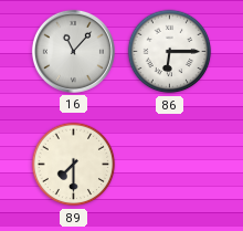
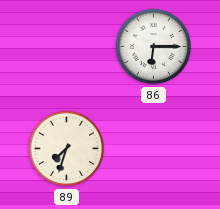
16: 11:07 -> none (73, 51)
89: 7:30 -> 7:33 (67, 149)
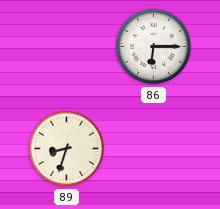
89: 7:33 -> 8:33 (67, 149)
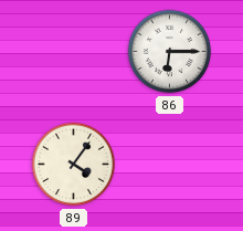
89: 8:33 -> 4:06 (74, 165)
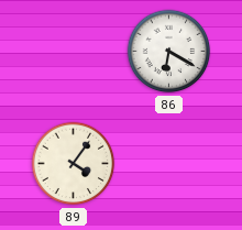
86: 6:15 -> 6:20 (169, 52)
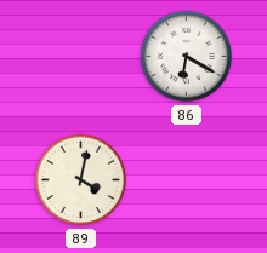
89: 4:06 -> 4:02 (81, 180)
